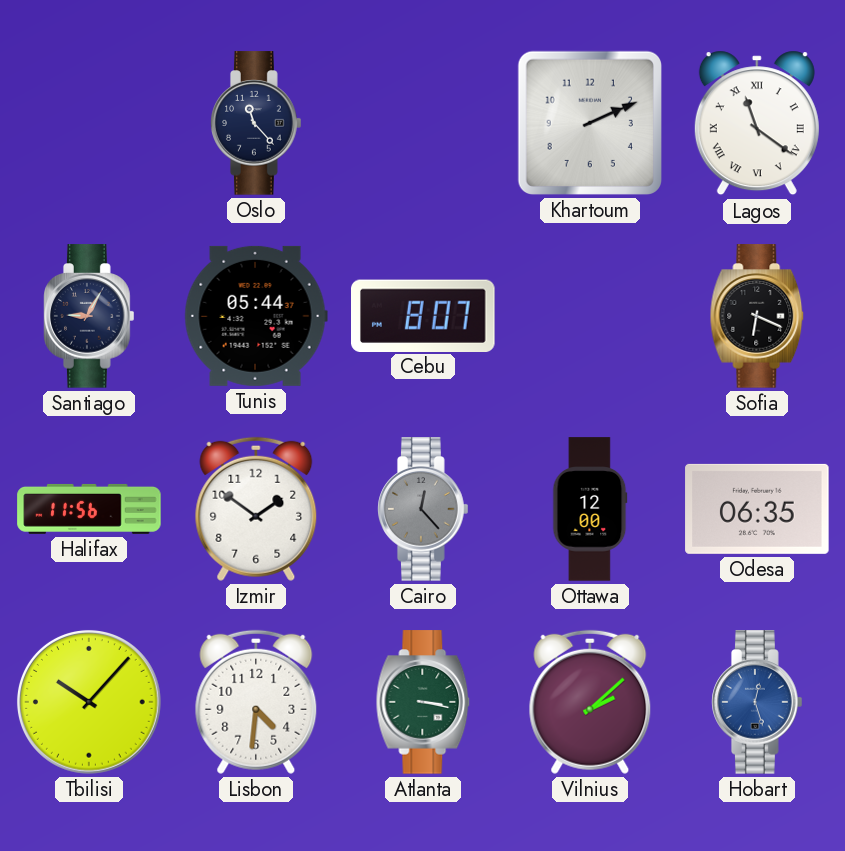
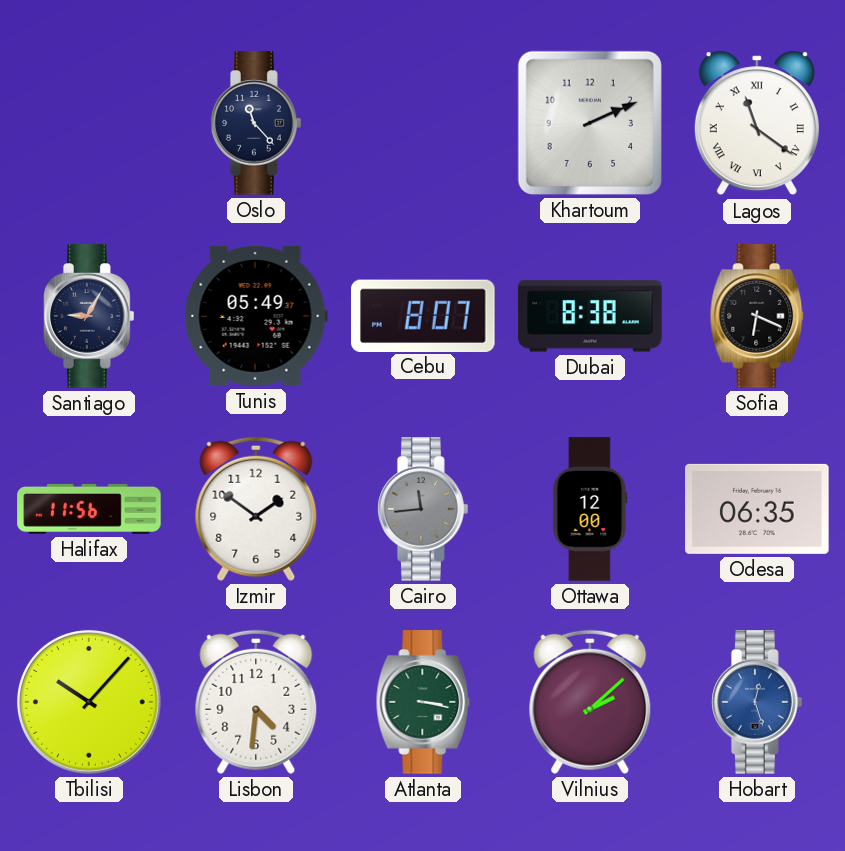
Tunis: 05:44 -> 05:49 (256, 316)
Dubai: none -> 8:38 (590, 316)
Cairo: 12:23 -> 11:44 (423, 509)
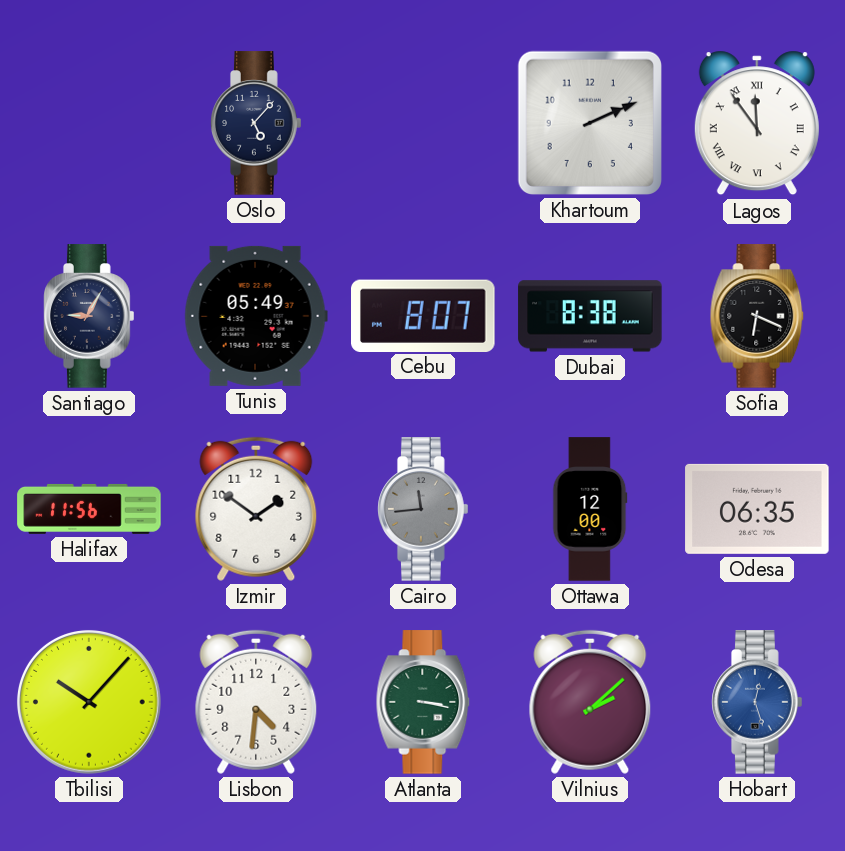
Oslo: 11:23 -> 5:07 (256, 123)
Lagos: 11:21 -> 11:54 (757, 123)
